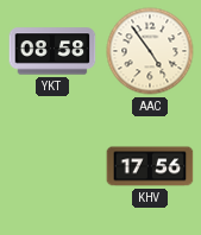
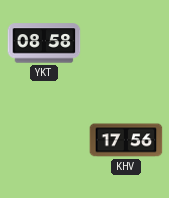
AAC: 4:54 -> none (150, 51)
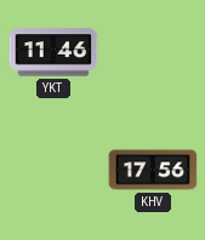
YKT: 08:58 -> 11:46 (53, 52)
